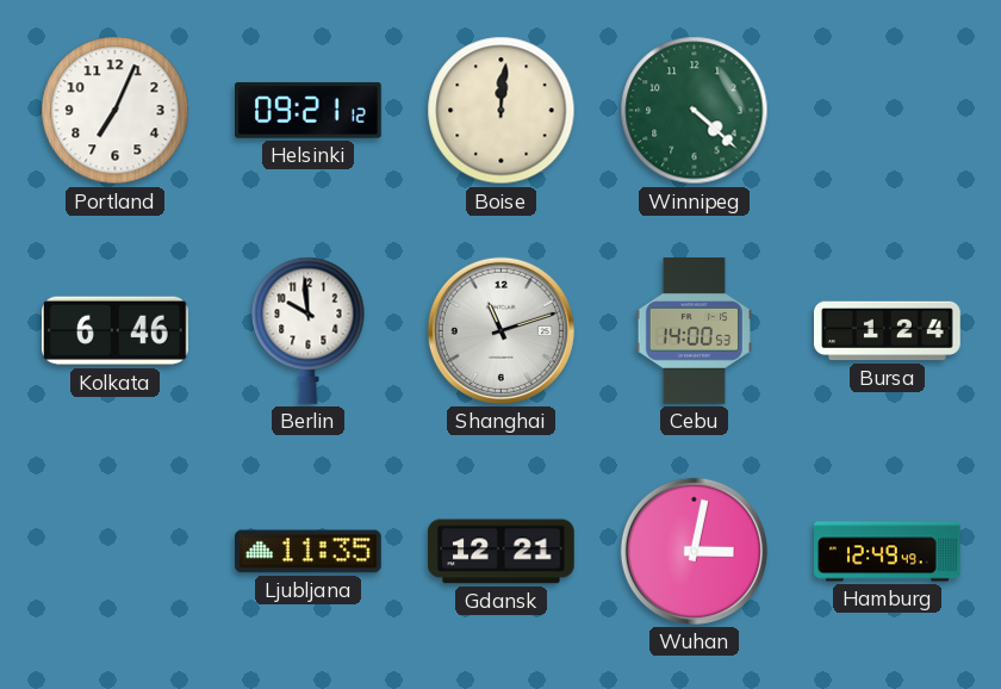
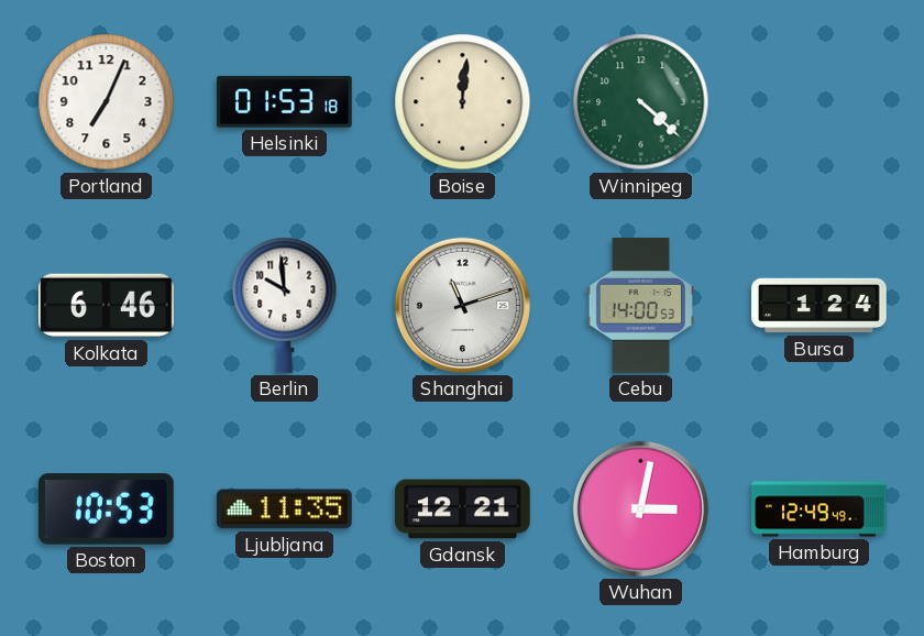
Helsinki: 09:21 -> 01:53 (285, 102)
Boston: none -> 10:53 (107, 509)
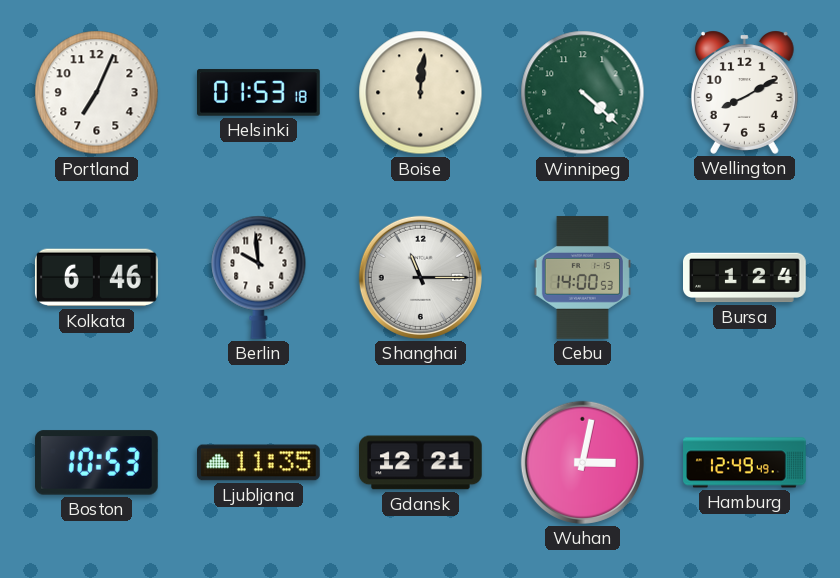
Wellington: none -> 8:10 (744, 92)
Shanghai: 11:12 -> 11:15 (420, 277)
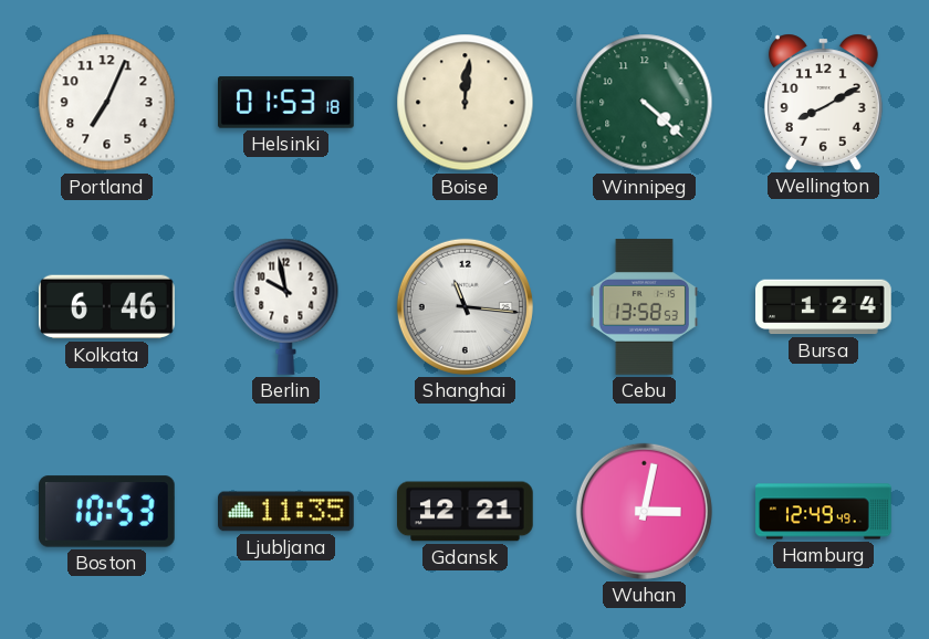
Berlin: 9:59 -> 9:58 (286, 306)
Shanghai: 11:15 -> 11:16 (464, 306)
Cebu: 14:00 -> 13:58 (644, 307)
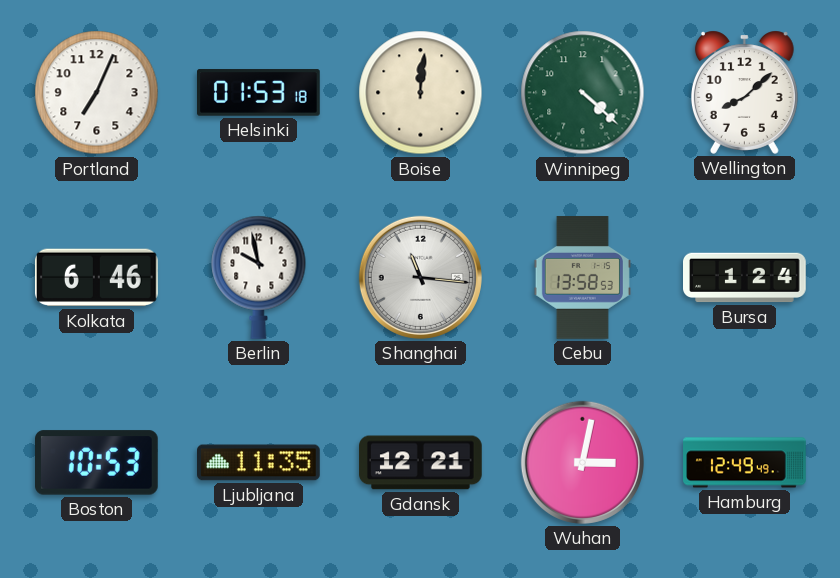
Wellington: 8:10 -> 8:08 (744, 92)
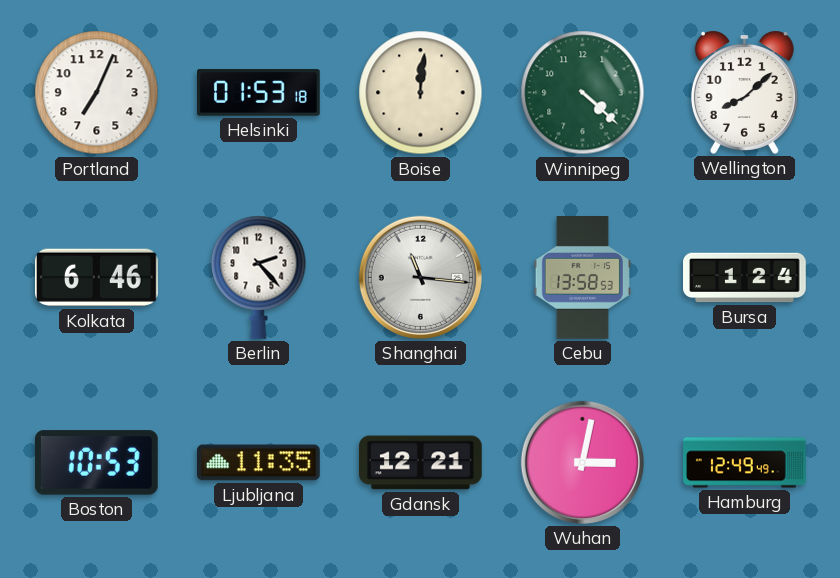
Berlin: 9:58 -> 2:23 (259, 277)
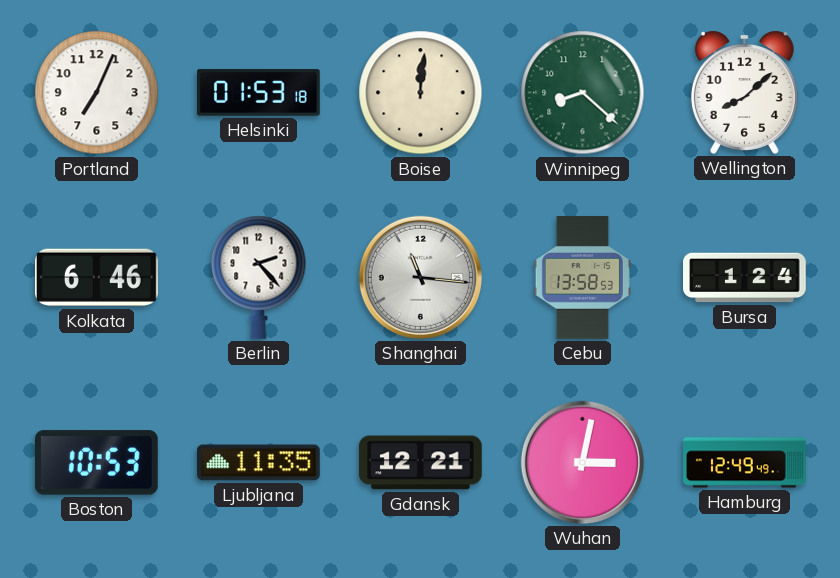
Winnipeg: 4:22 -> 8:22 (583, 93)
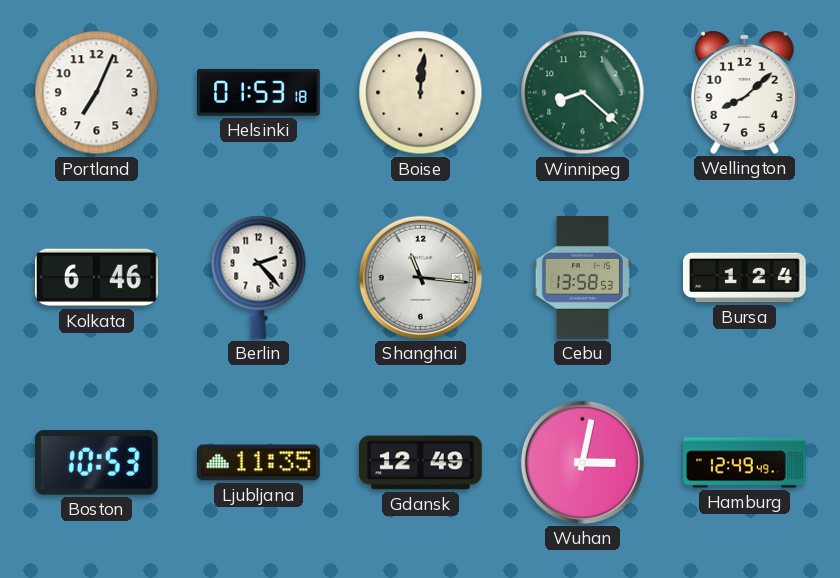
Gdansk: 12:21 -> 12:49 (421, 463)
